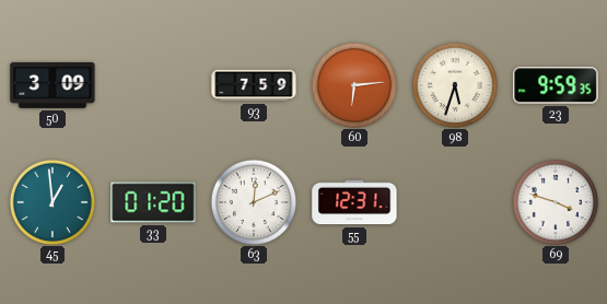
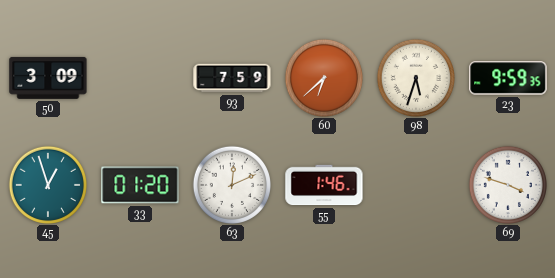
60: 6:14 -> 6:38 (323, 77)
45: 12:59 -> 12:57 (47, 184)
55: 12:31 -> 1:46 (324, 185)
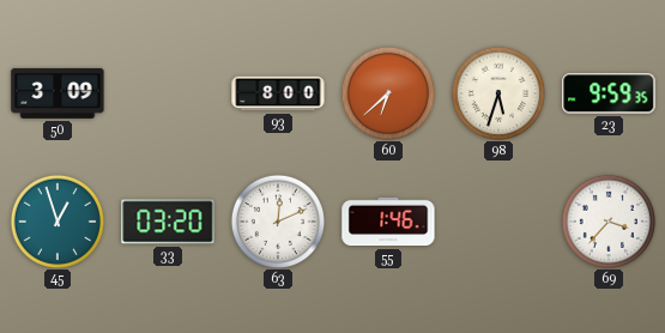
93: 7:59 -> 8:00 (278, 93)
33: 01:20 -> 03:20 (168, 222)
69: 3:48 -> 3:37 (607, 220)
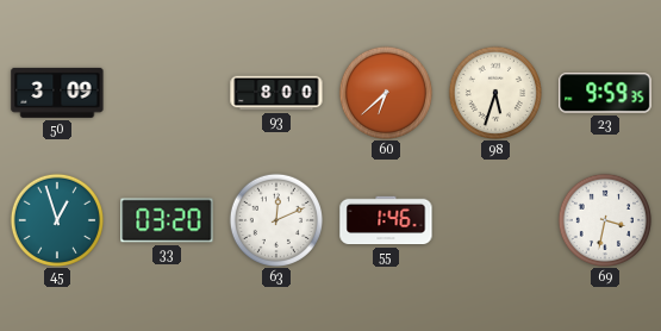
69: 3:37 -> 3:32 (604, 219)
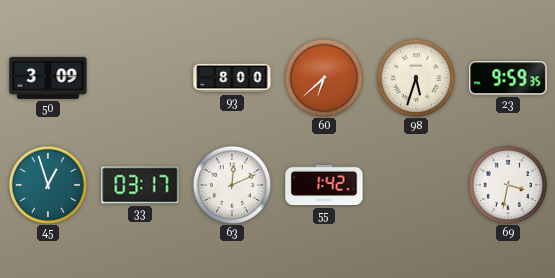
33: 03:20 -> 03:17 (140, 185)
55: 1:46 -> 1:42 (324, 185)
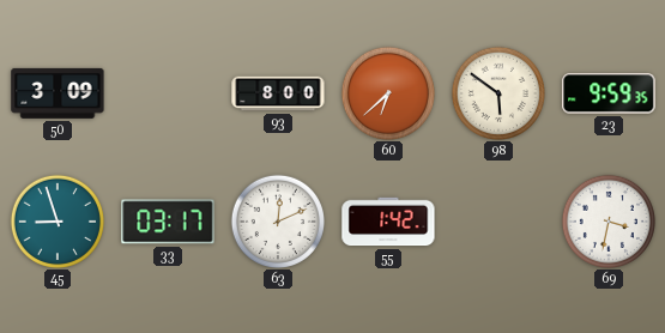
98: 5:33 -> 5:51 (497, 92)
45: 12:57 -> 8:57 (56, 220)
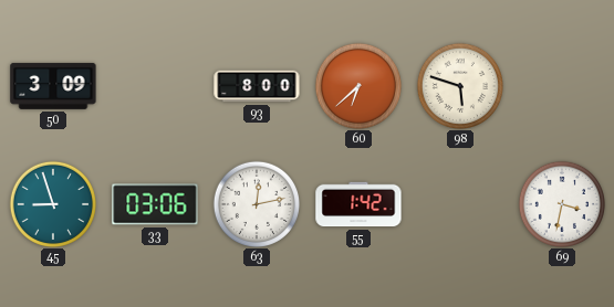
98: 5:51 -> 5:48 (459, 85)
23: 9:59 -> none (609, 93)
33: 03:17 -> 03:06 (155, 204)
63: 12:11 -> 12:13 (256, 203)
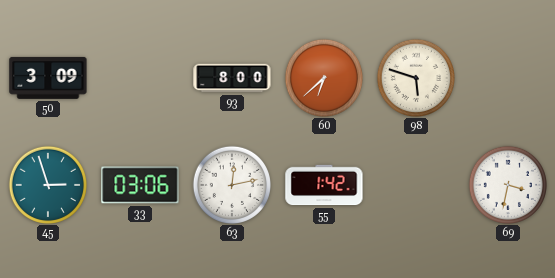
45: 8:57 -> 2:57 (47, 184)
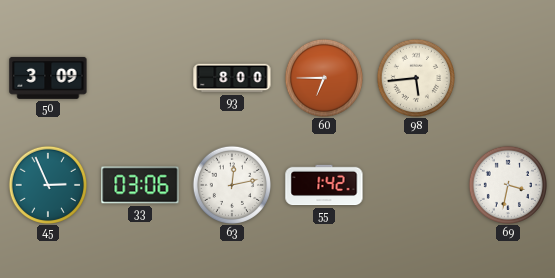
60: 6:38 -> 6:45 (323, 77)
98: 5:48 -> 5:44 (415, 77)
45: 2:57 -> 2:56 (47, 184)
